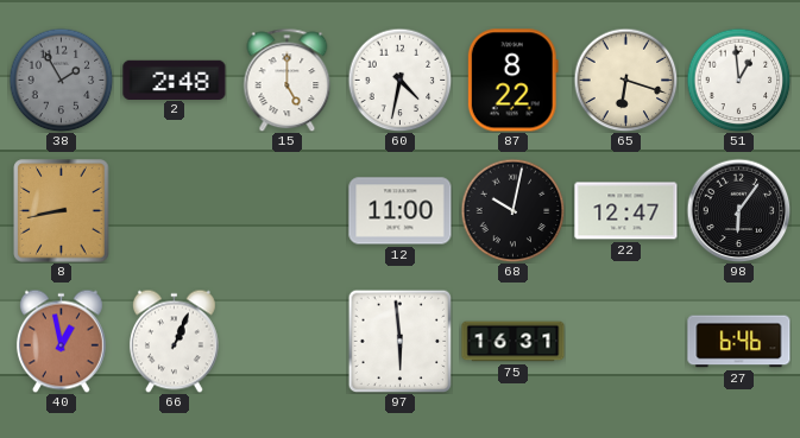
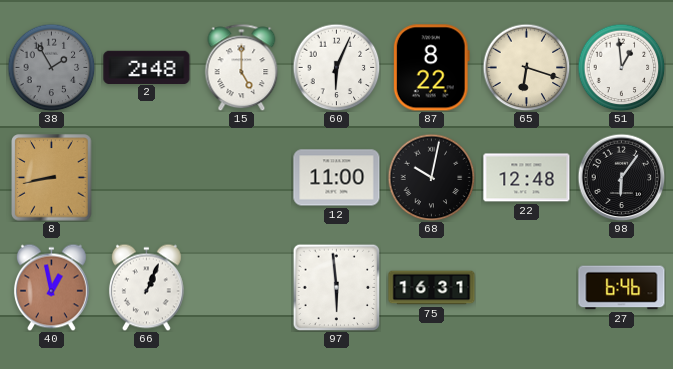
60: 4:32 -> 6:04 (336, 67)
22: 12:47 -> 12:48 (527, 178)
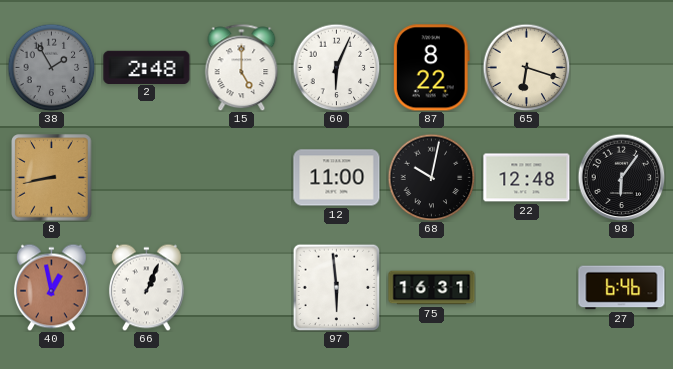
51: 12:59 -> none (621, 67)
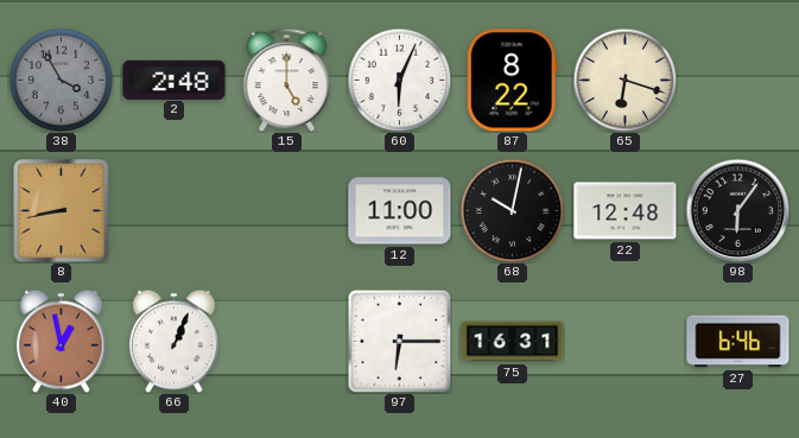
38: 1:55 -> 3:55 (61, 80)
97: 5:59 -> 6:15 (399, 341)
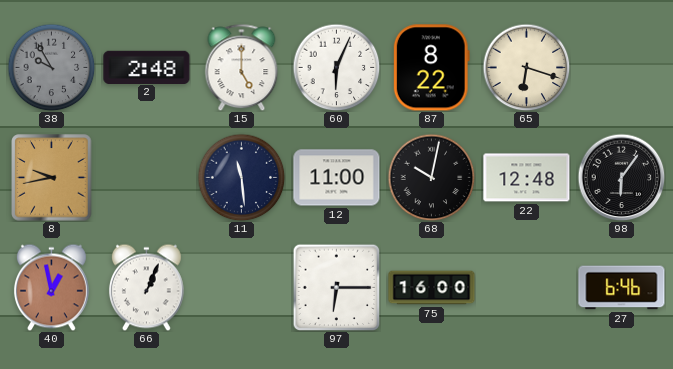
38: 3:55 -> 9:55 (51, 67)
8: 8:43 -> 9:43 (52, 178)
11: none -> 11:29 (241, 177)
75: 16:31 -> 16:00 (432, 288)
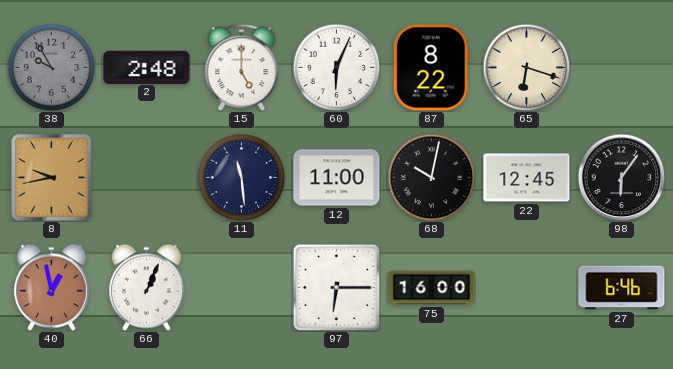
22: 12:48 -> 12:45 (527, 178)
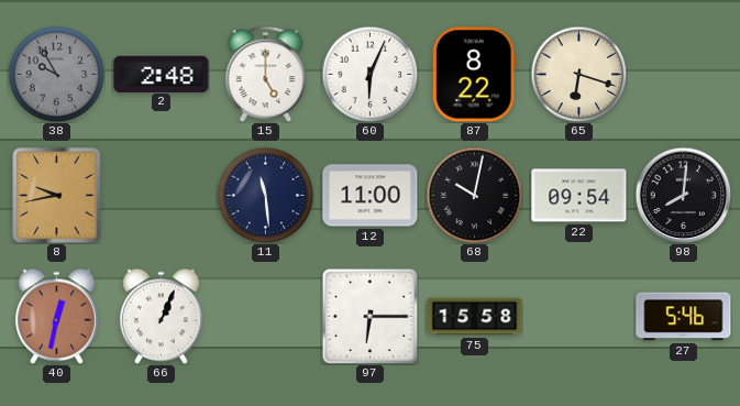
22: 12:45 -> 09:54 (579, 196)
98: 6:06 -> 8:01 (683, 195)
40: 12:58 -> 12:32 (56, 316)
75: 16:00 -> 15:58 (475, 317)
27: 6:46 -> 5:46 (684, 317)
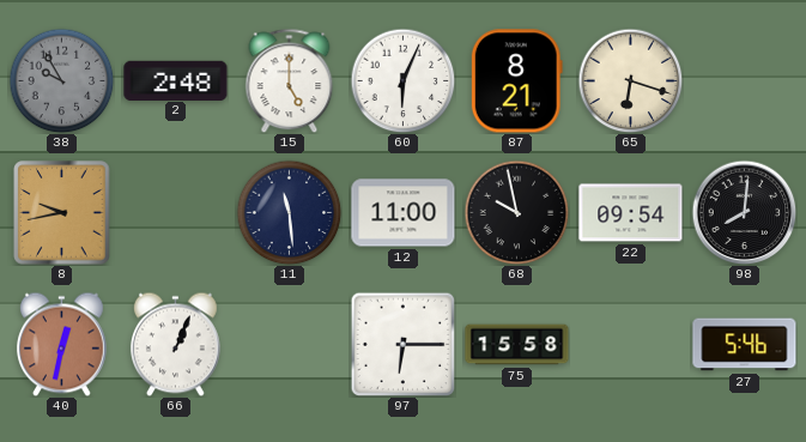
87: 8:22 -> 8:21 (516, 81)
68: 10:02 -> 9:58 (516, 212)
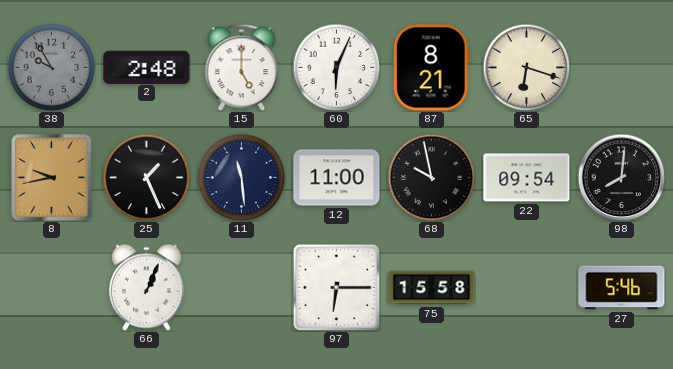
25: none -> 1:26 (146, 177)
40: 12:32 -> none (61, 344)
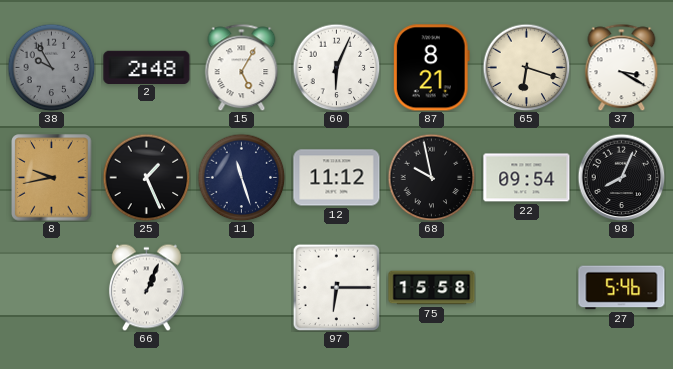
15: 5:00 -> 5:05 (242, 67)
37: none -> 3:20 (622, 67)
11: 11:29 -> 11:27 (241, 177)
12: 11:00 -> 11:12 (337, 178)
98: 8:01 -> 8:04 (621, 177)
